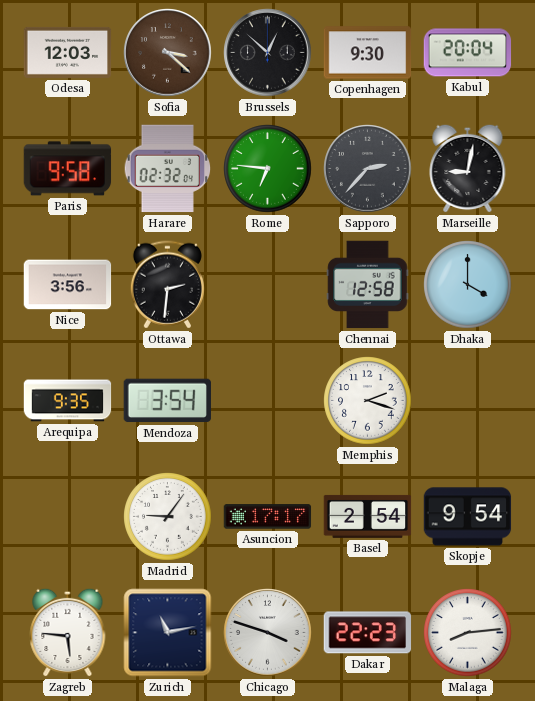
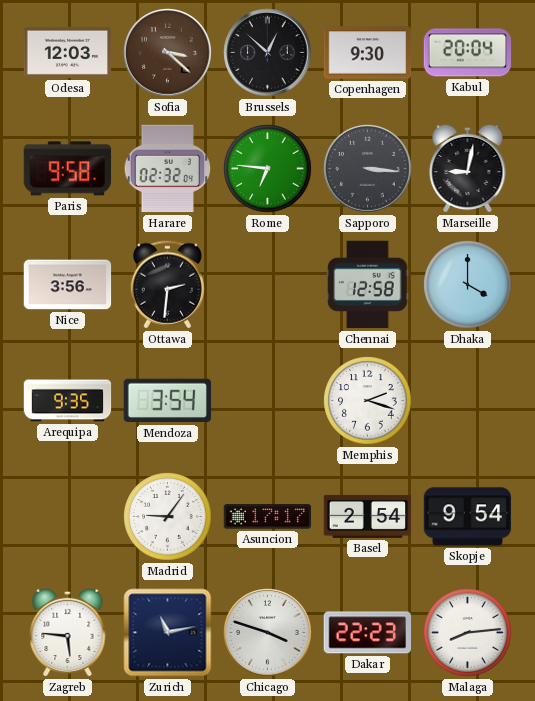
Sapporo: 2:37 -> 3:16 (368, 169)
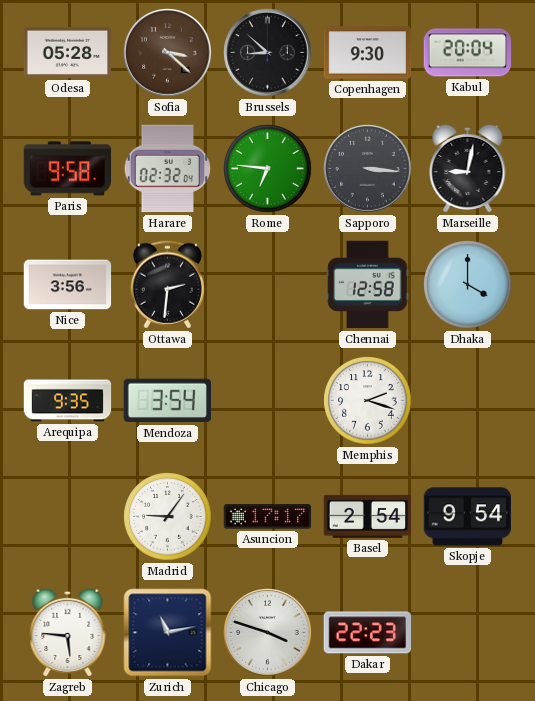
Odesa: 12:03 -> 05:28 (68, 52)
Brussels: 12:52 -> 8:52 (268, 53)
Malaga: 8:14 -> none (468, 633)
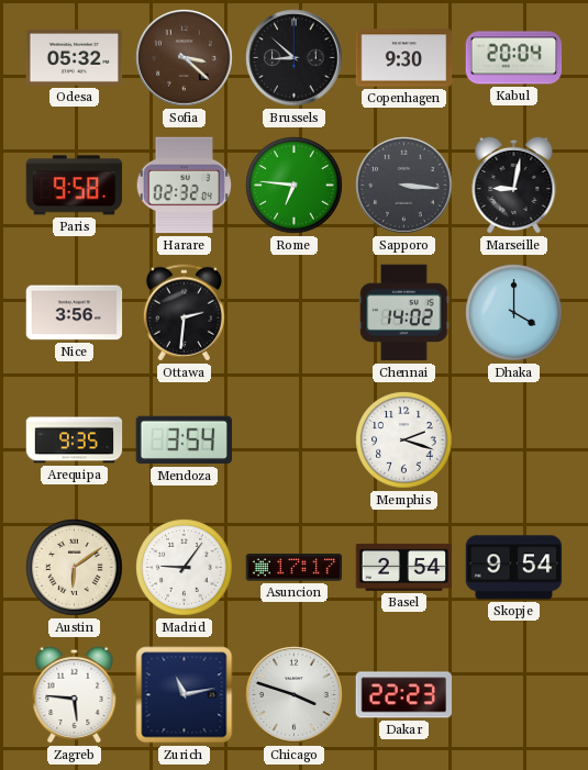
Odesa: 05:28 -> 05:32 (75, 57)
Chennai: 12:58 -> 14:02 (404, 313)
Austin: none -> 6:09 (75, 568)
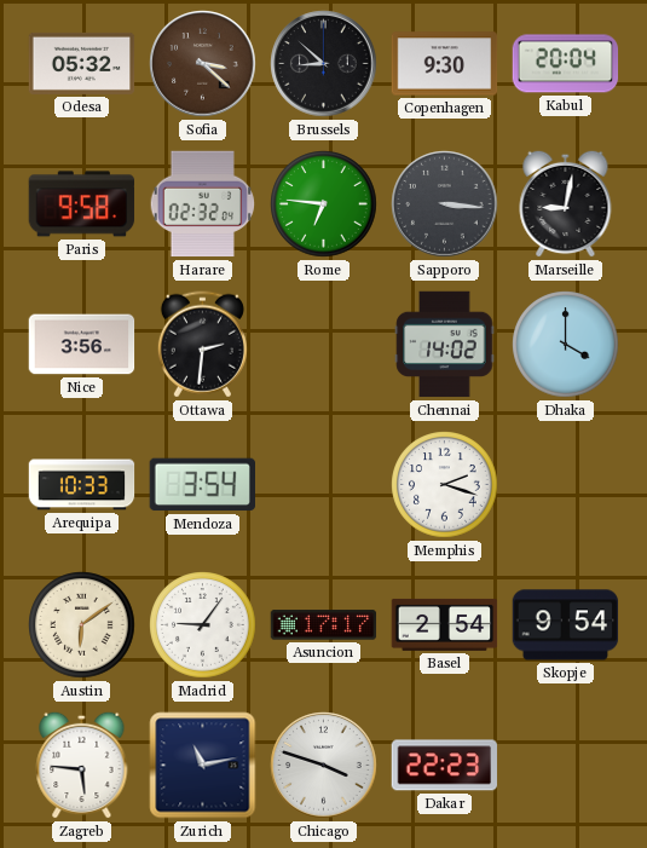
Arequipa: 9:35 -> 10:33 (82, 485)
